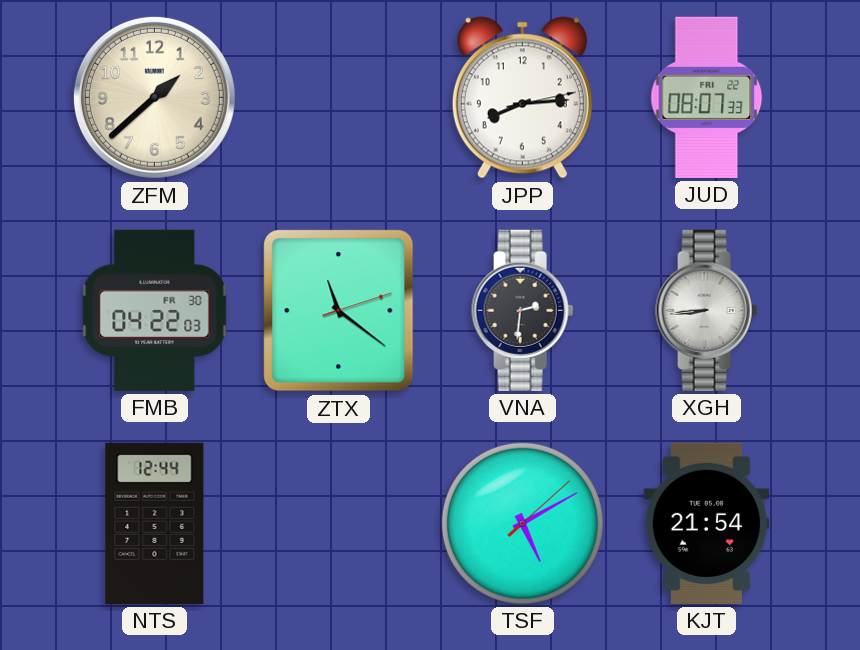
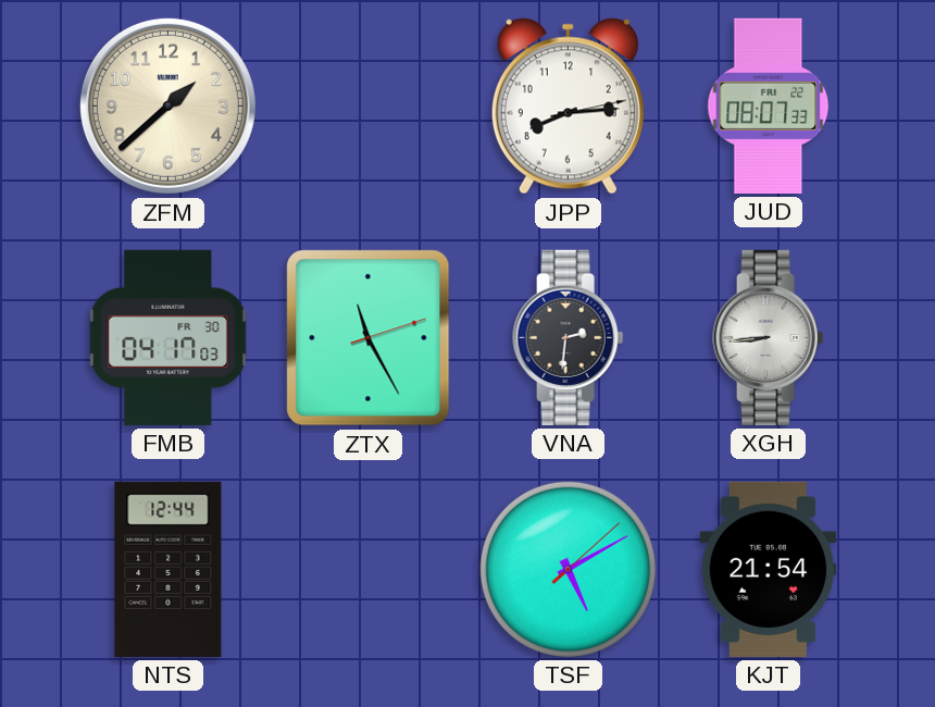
FMB: 04:22 -> 04:17 (169, 337)
ZTX: 11:21 -> 11:25 (369, 338)
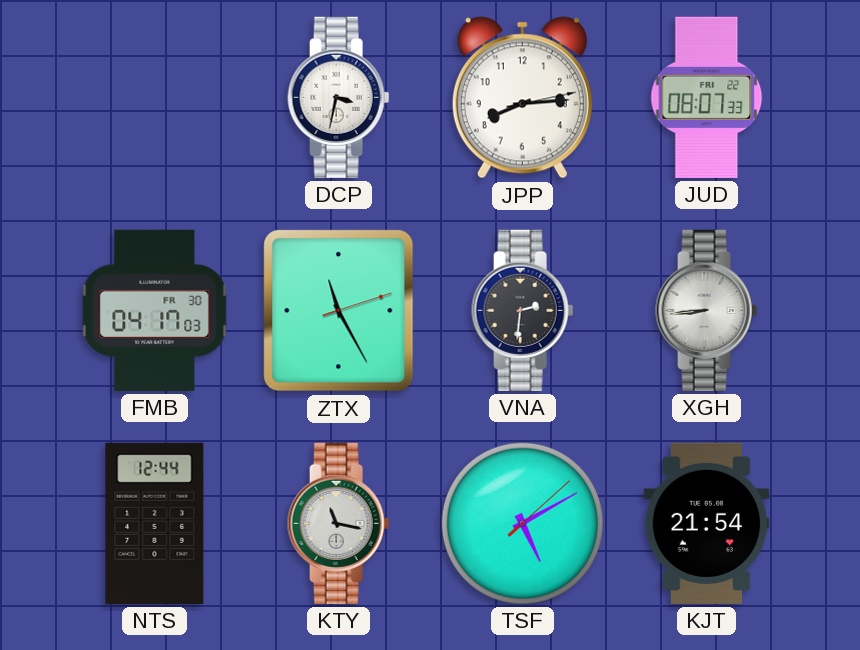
ZFM: 1:38 -> none (167, 106)
DCP: none -> 3:32 (339, 97)
KTY: none -> 11:17 (339, 523)
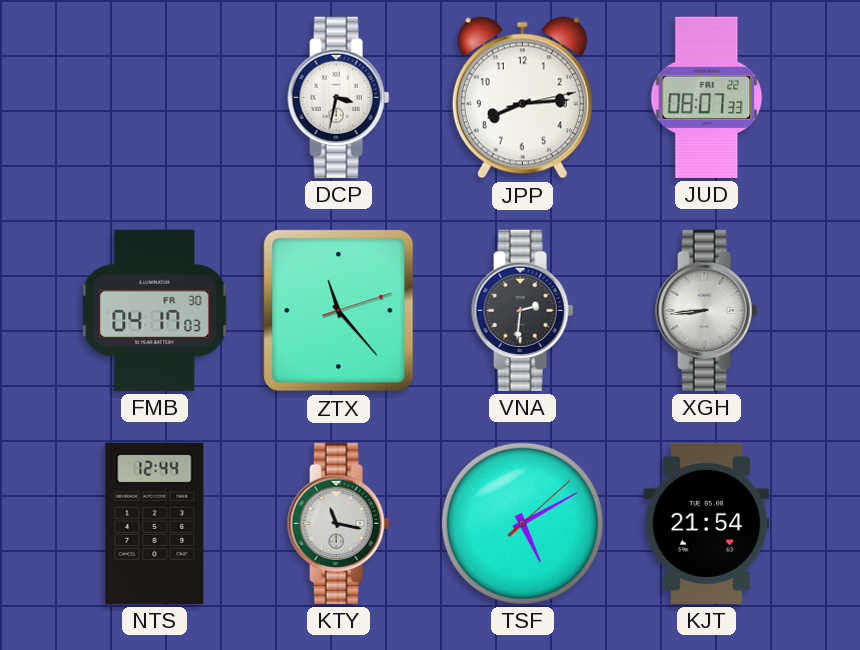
ZTX: 11:25 -> 11:23 (339, 311)
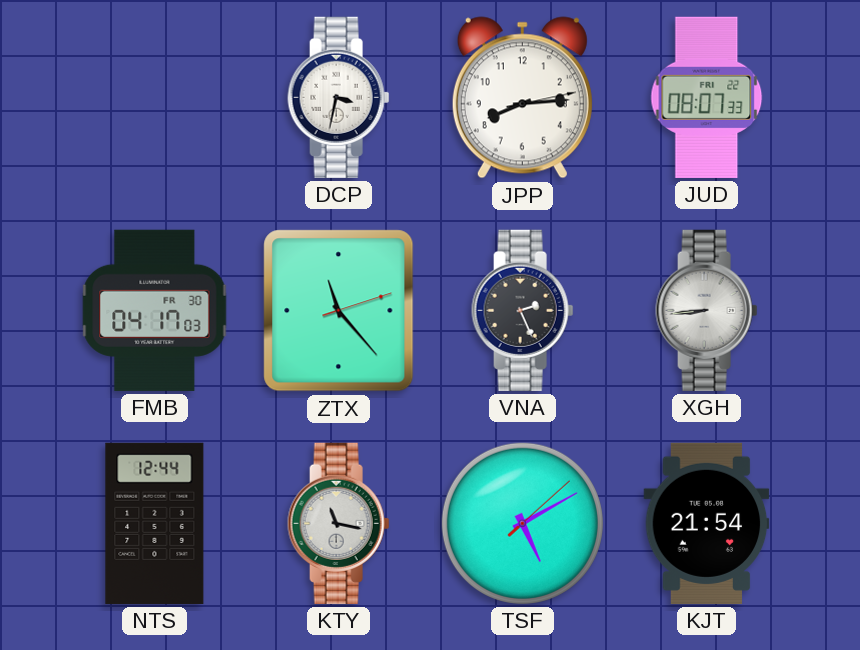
VNA: 2:31 -> 2:26 (523, 310)
